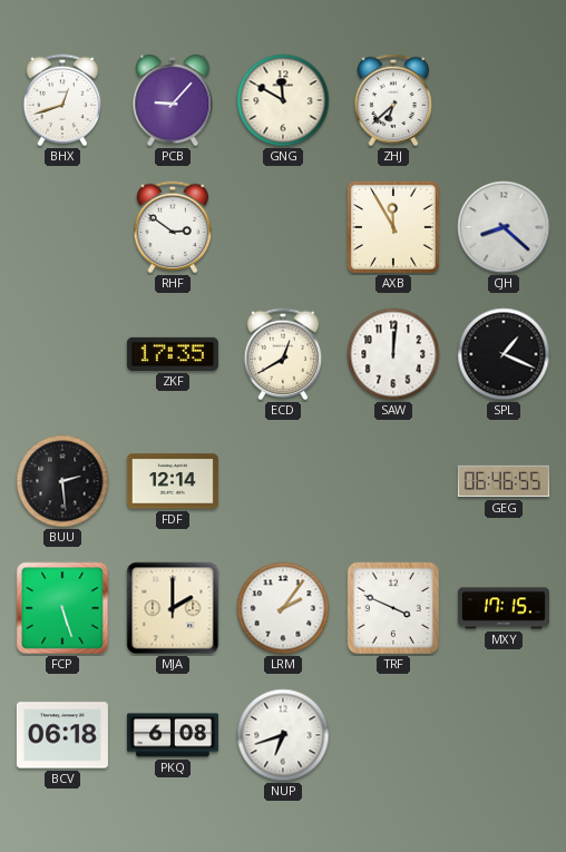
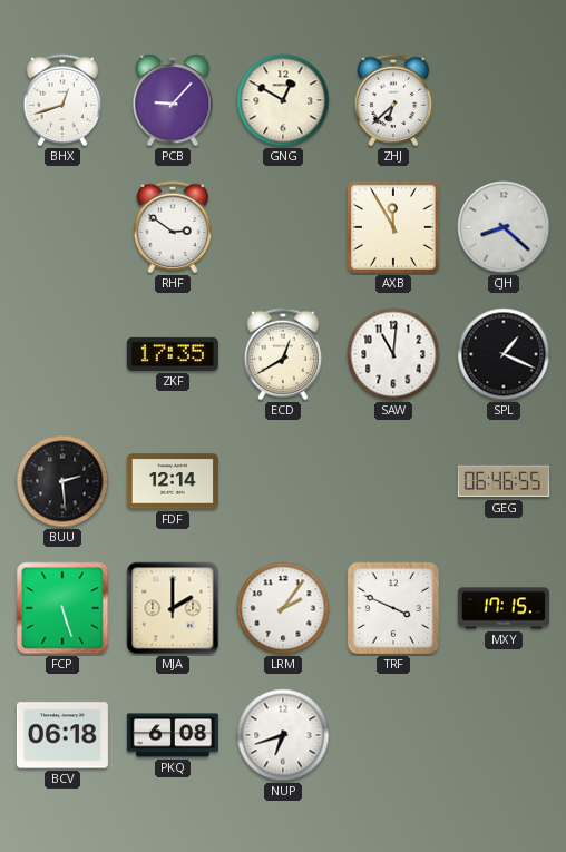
GNG: 11:50 -> 12:50 (283, 100)
SAW: 12:01 -> 11:01 (393, 354)
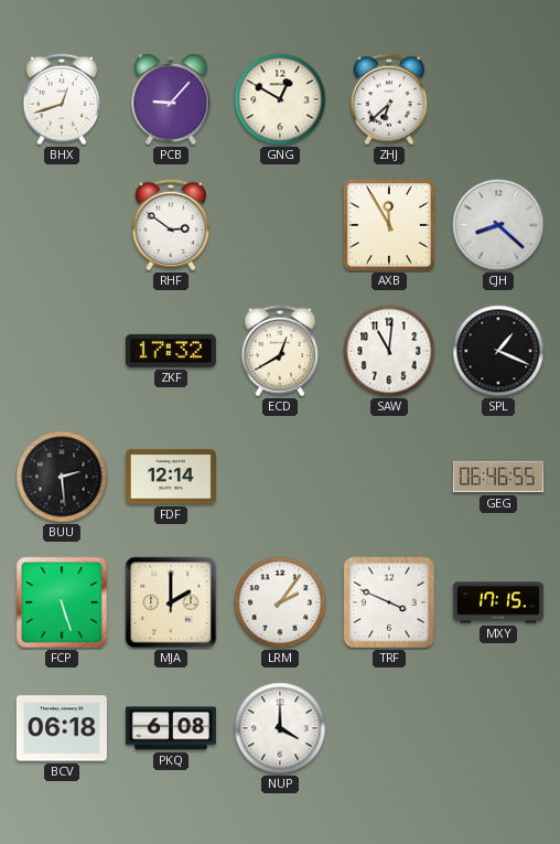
ZKF: 17:35 -> 17:32 (171, 351)
NUP: 6:42 -> 4:00 (280, 728)
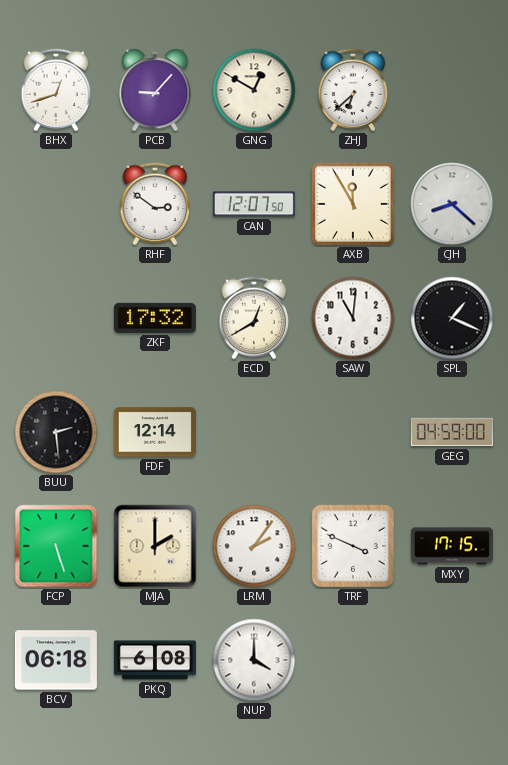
CAN: none -> 12:07 (254, 204)
GEG: 06:46 -> 04:59 (452, 432)
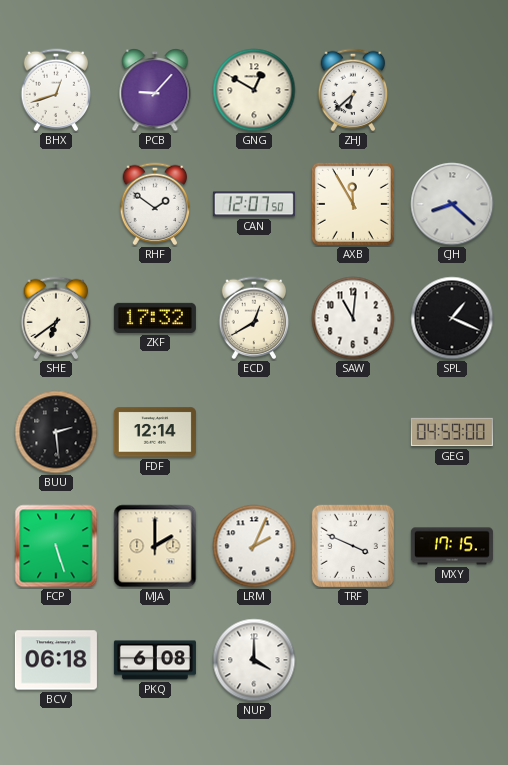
RHF: 2:51 -> 1:51 (155, 204)
SHE: none -> 6:39 (56, 318)
LRM: 2:06 -> 2:04 (254, 546)
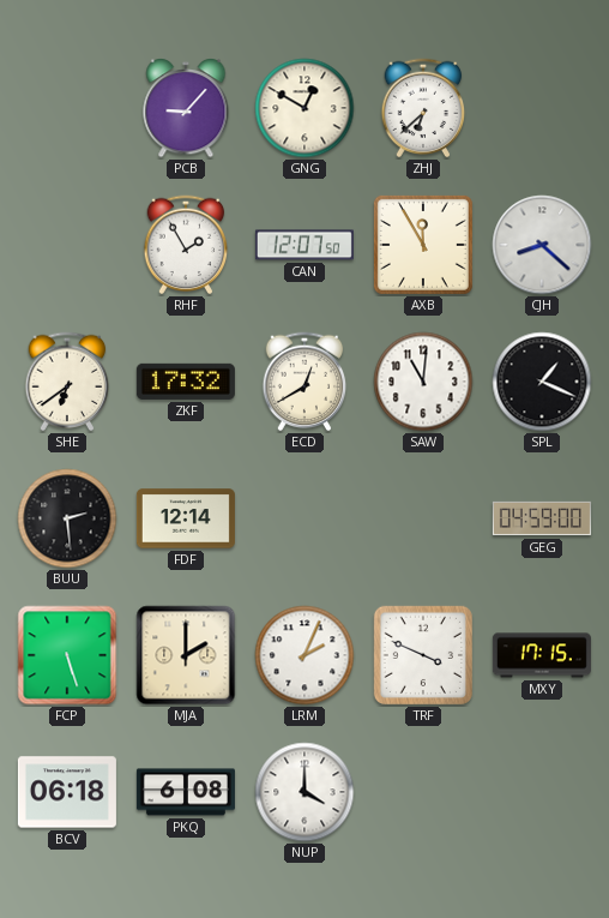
BHX: 12:42 -> none (56, 90)
RHF: 1:51 -> 1:55 (186, 245)
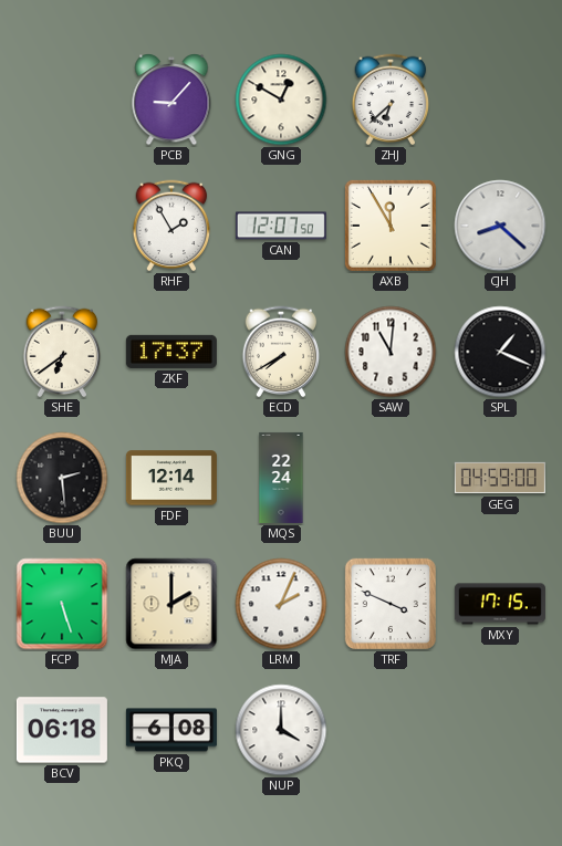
ZKF: 17:32 -> 17:37 (171, 352)
ECD: 12:40 -> 7:40 (281, 352)
MQS: none -> 22:24 (281, 478)
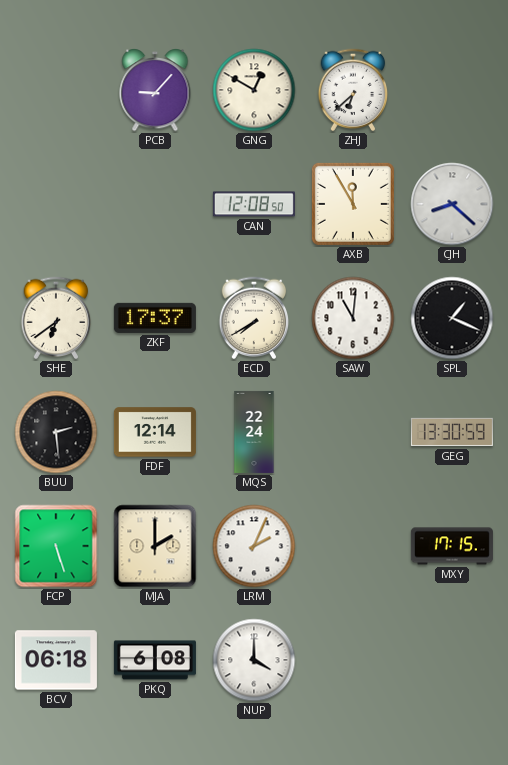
RHF: 1:55 -> none (171, 226)
CAN: 12:07 -> 12:08 (254, 204)
GEG: 04:59 -> 13:30 (452, 432)
TRF: 3:49 -> none (391, 604)
